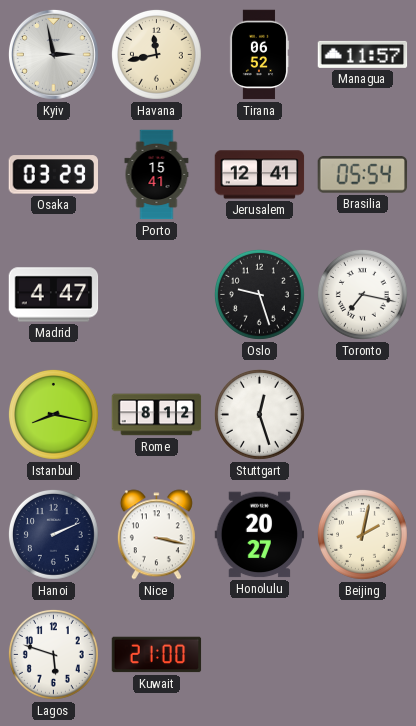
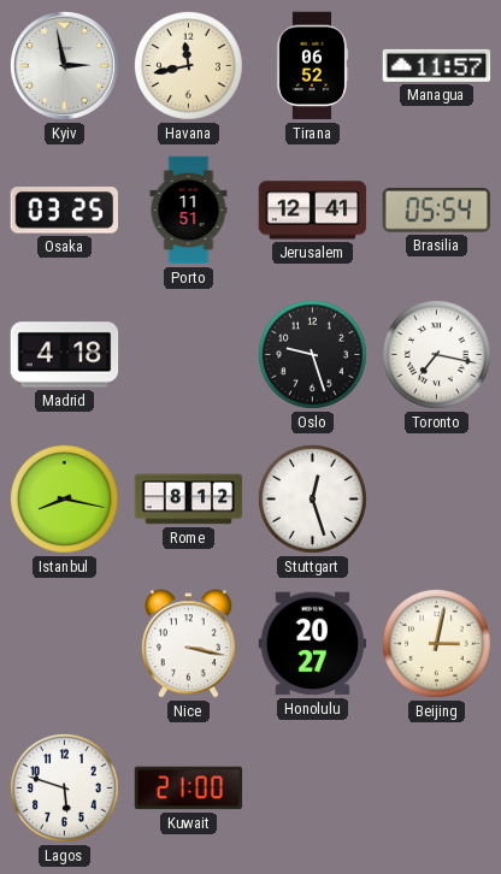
Osaka: 03:29 -> 03:25 (64, 211)
Porto: 15:41 -> 11:51 (189, 211)
Madrid: 4:47 -> 4:18 (65, 355)
Hanoi: 2:11 -> none (53, 534)
Beijing: 2:02 -> 3:02 (436, 643)
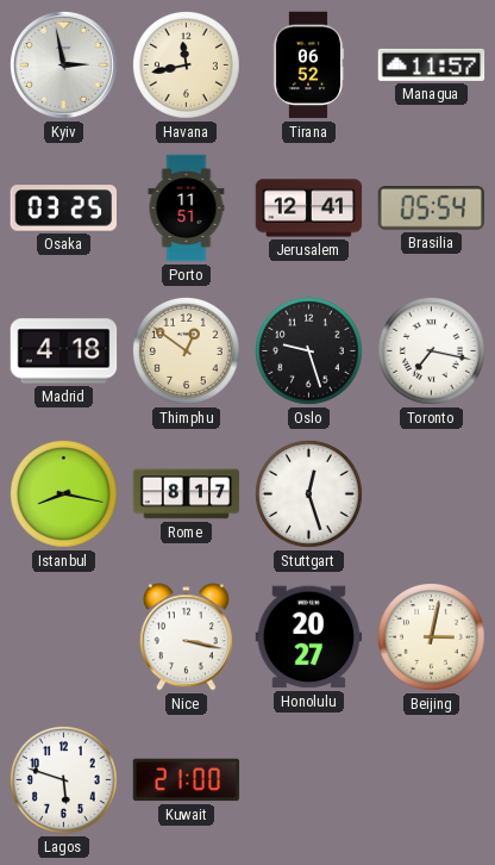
Thimphu: none -> 12:51 (186, 350)
Rome: 8:12 -> 8:17 (187, 494)
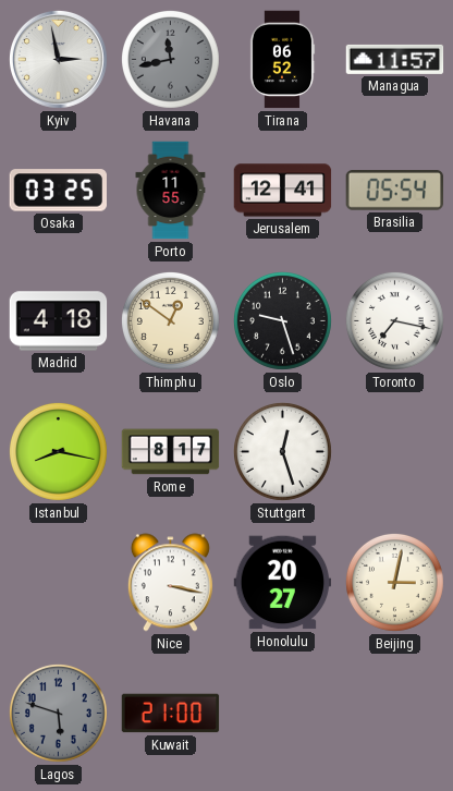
Havana dial: cream -> grey (170, 59)
Porto: 11:51 -> 11:55 (171, 191)
Lagos dial: white -> grey (58, 713)
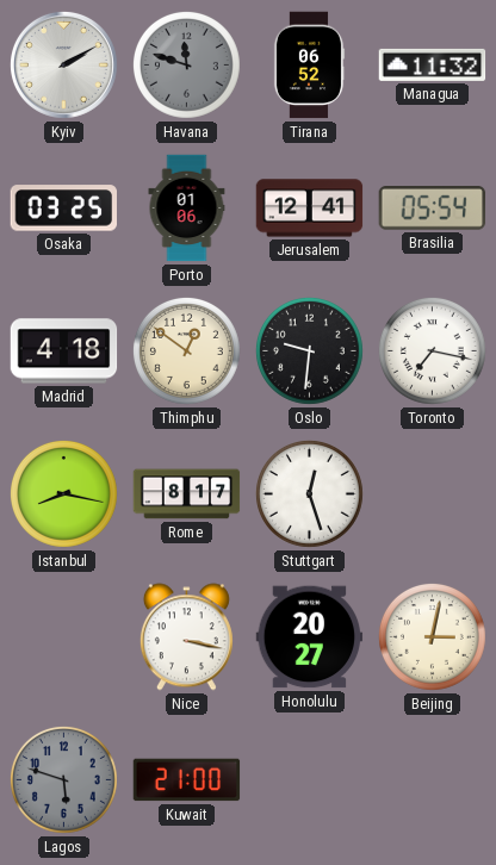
Kyiv: 2:58 -> 2:10 (63, 64)
Havana: 11:43 -> 11:48 (186, 64)
Managua: 11:57 -> 11:32 (433, 64)
Porto: 11:55 -> 01:06 (187, 209)
Oslo: 9:27 -> 9:31 (309, 350)
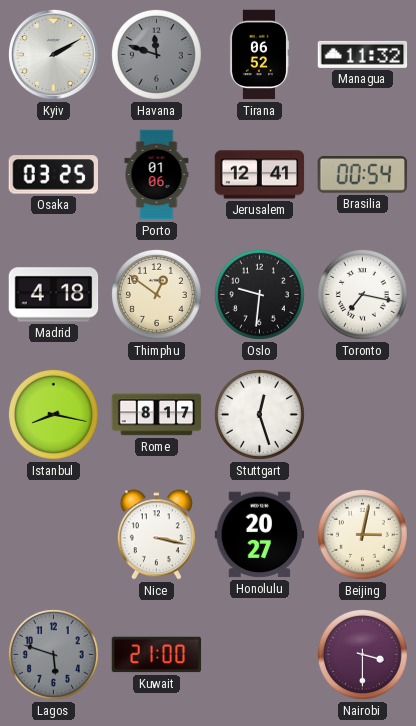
Brasilia: 05:54 -> 00:54 (363, 175)
Nairobi: none -> 3:30 (362, 654)
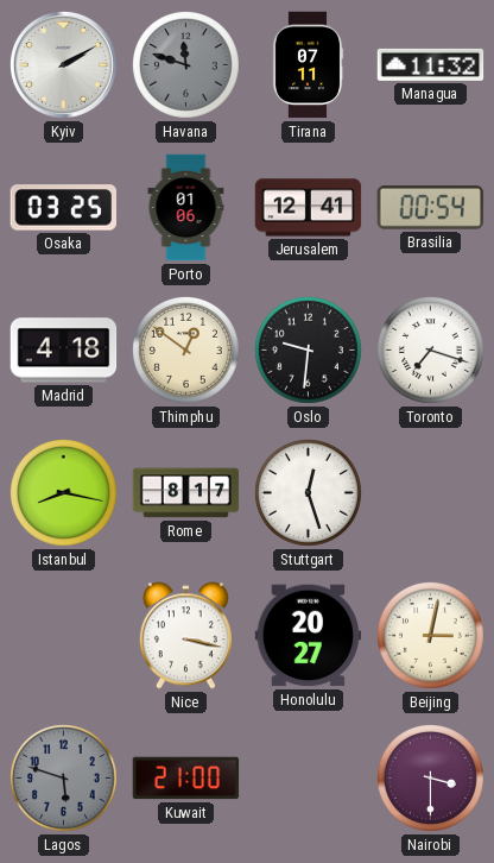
Tirana: 06:52 -> 07:11 (308, 65)
Toronto: 7:17 -> 7:18 (430, 349)
